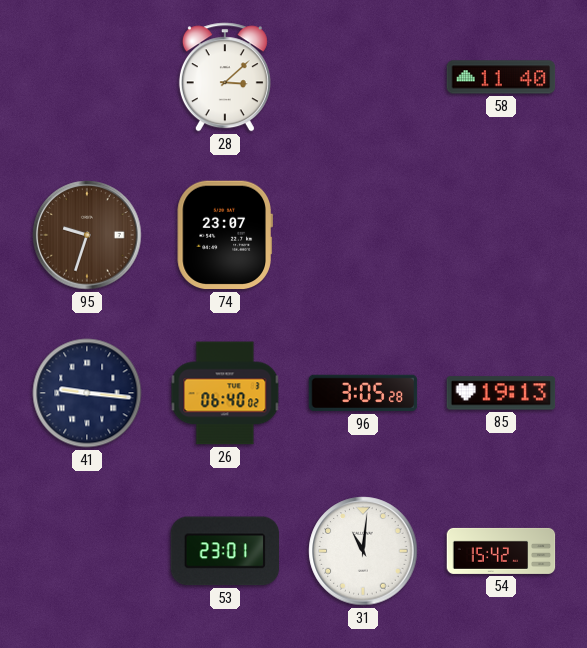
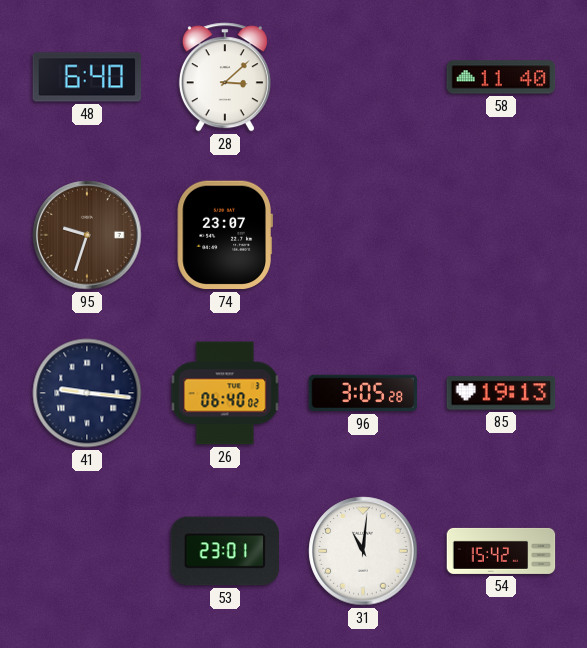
48: none -> 6:40 (87, 77)
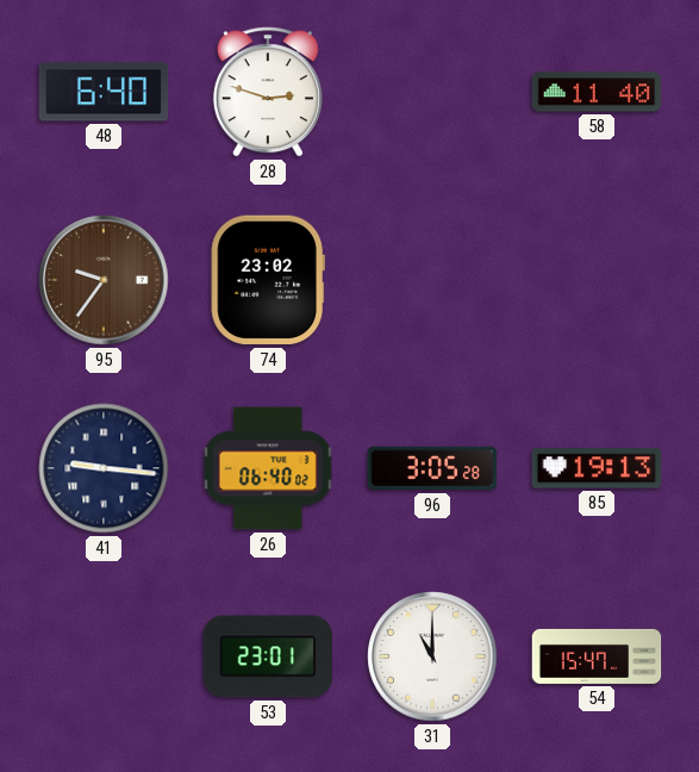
28: 3:08 -> 2:48 (268, 92)
95: 9:33 -> 9:36 (104, 280)
74: 23:07 -> 23:02 (268, 280)
31: 11:01 -> 11:00 (432, 656)
54: 15:42 -> 15:47 (597, 656)
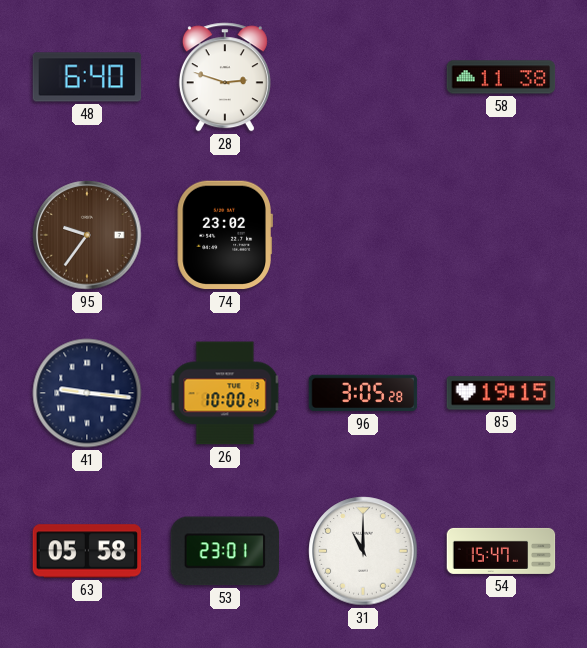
58: 11:40 -> 11:38 (501, 77)
26: 06:40 -> 10:00 (225, 393)
85: 19:13 -> 19:15 (501, 393)
63: none -> 05:58 (87, 551)
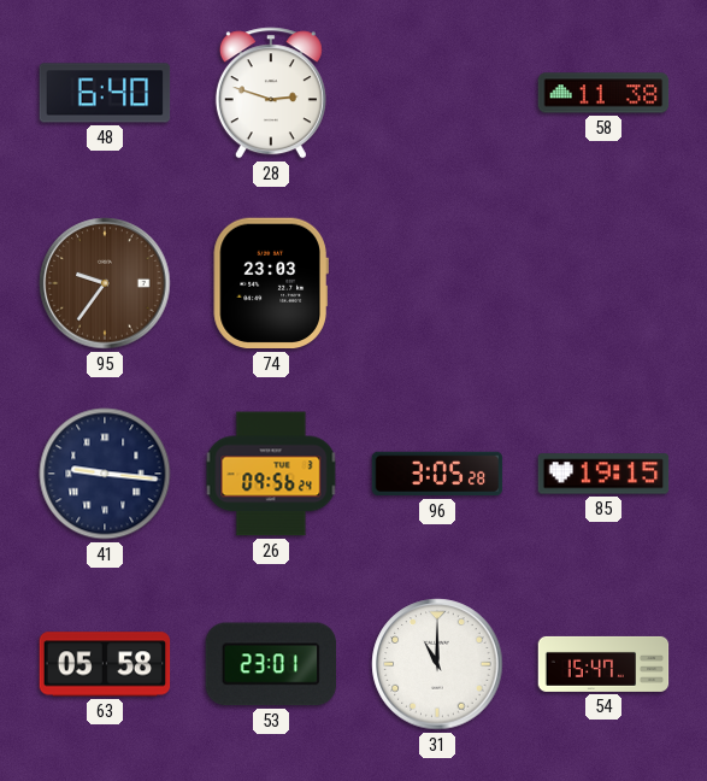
74: 23:02 -> 23:03 (271, 283)
26: 10:00 -> 09:56 (271, 474)
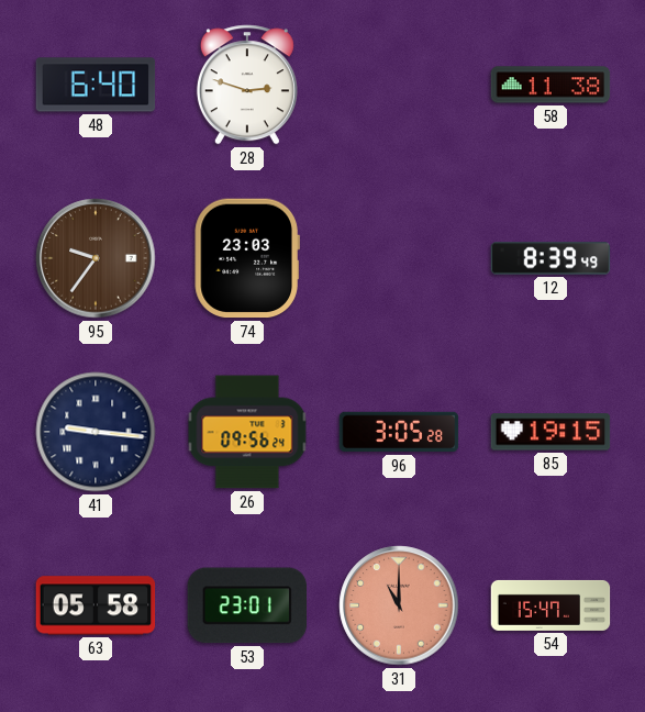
12: none -> 8:39 (551, 258)
31 dial: white -> salmon (399, 605)
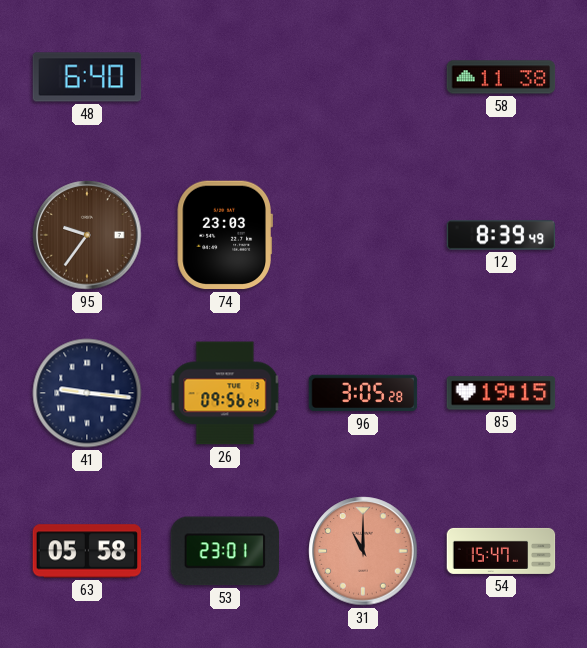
28: 2:48 -> none (247, 85)
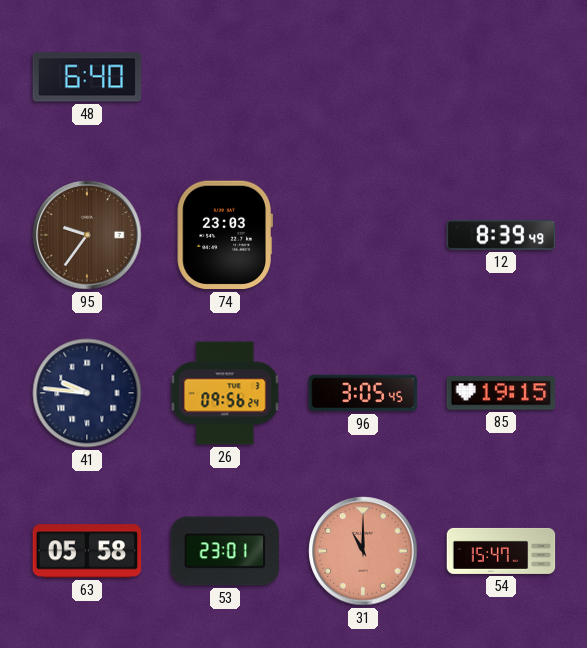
58: 11:38 -> none (501, 77)
41: 9:16 -> 9:46 (87, 393)
96: 3:05:28 -> 3:05:45 (363, 393)
